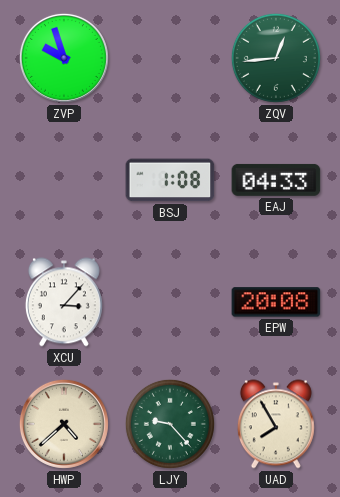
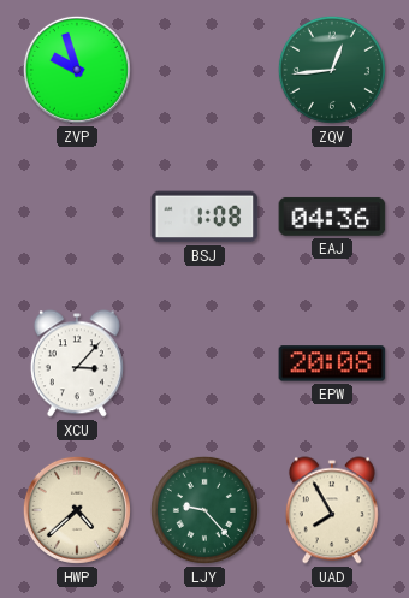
EAJ: 04:33 -> 04:36 (332, 217)
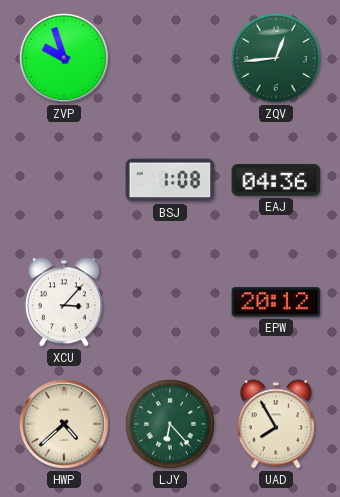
EPW: 20:08 -> 20:12 (276, 302)
LJY: 9:23 -> 6:23 (170, 424)
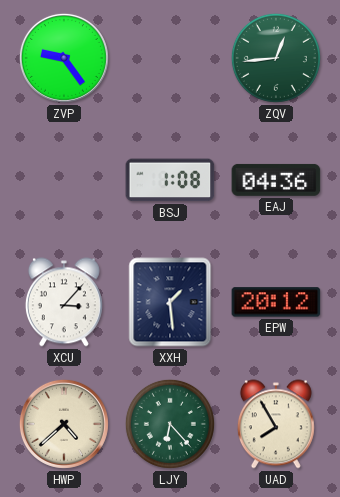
ZVP: 9:57 -> 9:24 (64, 58)
XXH: none -> 1:29 (170, 302)
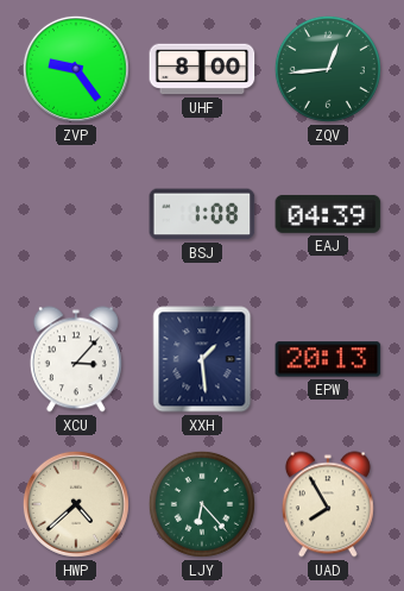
UHF: none -> 8:00 (202, 69)
EAJ: 04:36 -> 04:39 (328, 214)
EPW: 20:12 -> 20:13 (328, 359)
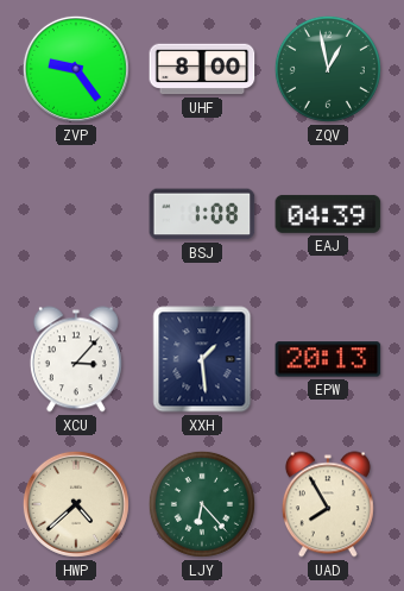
ZQV: 12:44 -> 12:58 (328, 69)
